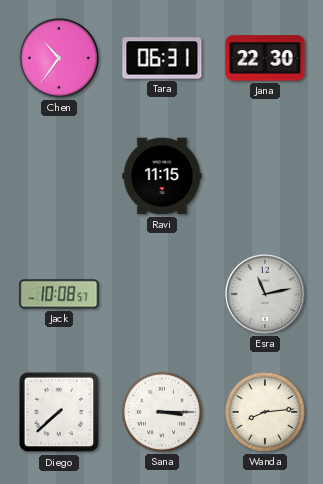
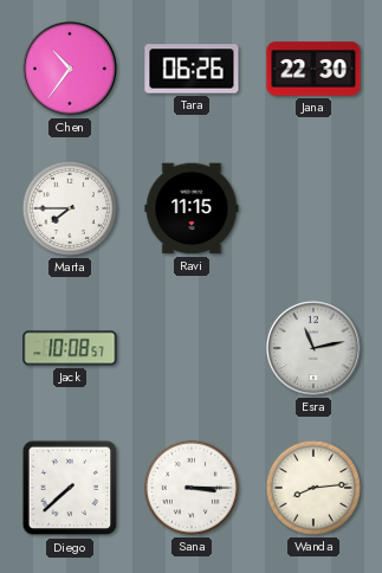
Tara: 06:31 -> 06:26 (192, 69)
Marta: none -> 7:45 (70, 208)
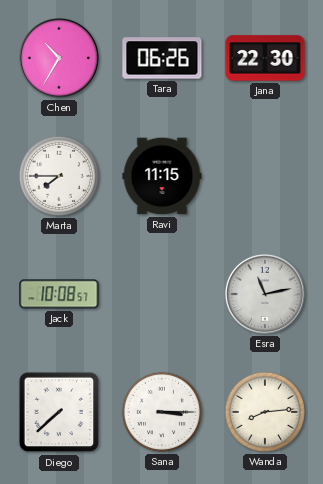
Chen: 10:36 -> 10:35 (59, 58)
